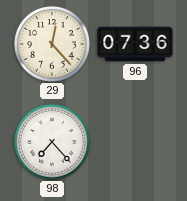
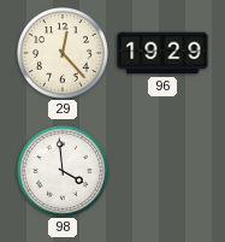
96: 07:36 -> 19:29 (162, 53)
98: 7:23 -> 3:59 (63, 171)
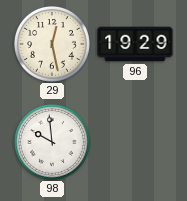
29: 12:23 -> 12:28 (52, 44)
98: 3:59 -> 9:59 (52, 142)
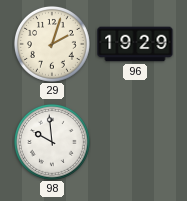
29: 12:28 -> 2:03 (52, 44)
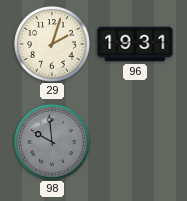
96: 19:29 -> 19:31 (135, 44)
98 dial: white -> grey (52, 142)
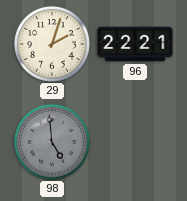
96: 19:31 -> 22:21 (135, 44)
98: 9:59 -> 4:59 (52, 142)
